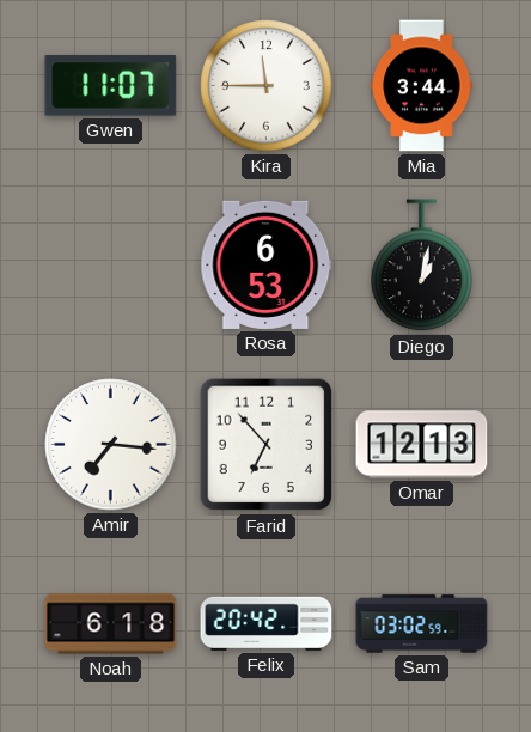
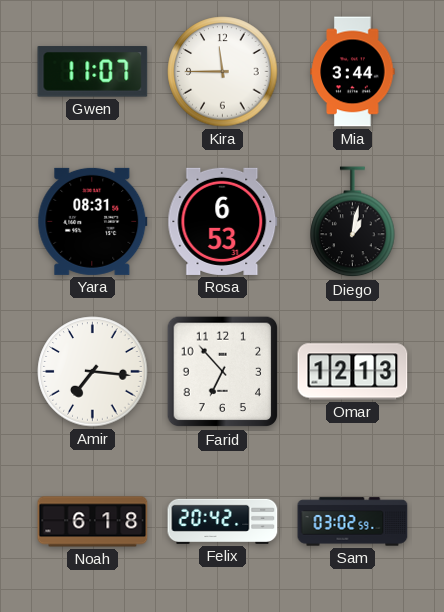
Yara: none -> 08:31 (93, 221)
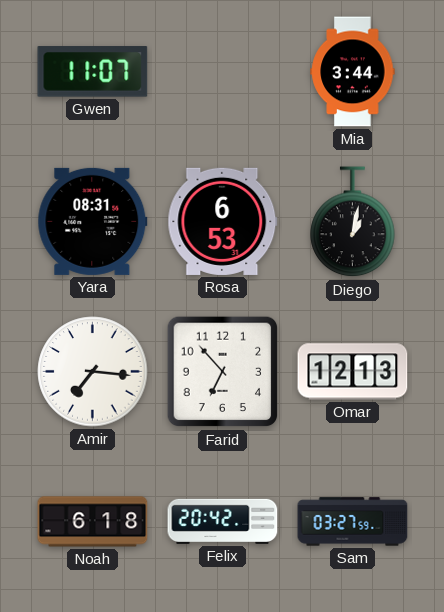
Kira: 11:45 -> none (223, 72)
Sam: 03:02 -> 03:27 (353, 522)
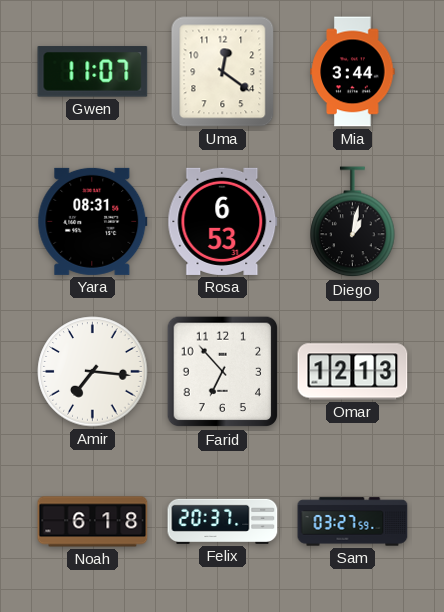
Uma: none -> 12:21 (223, 72)
Felix: 20:42 -> 20:37 (223, 521)
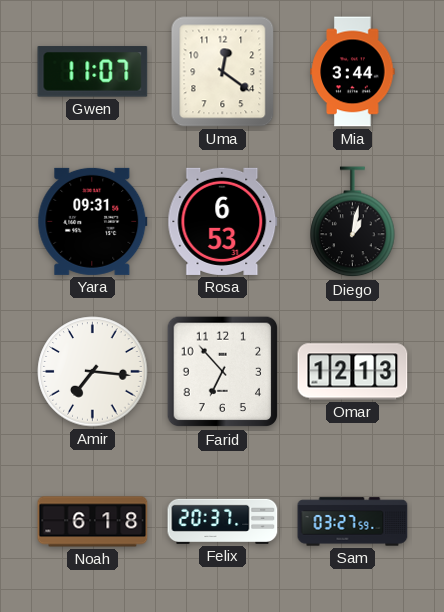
Yara: 08:31 -> 09:31 (93, 221)
